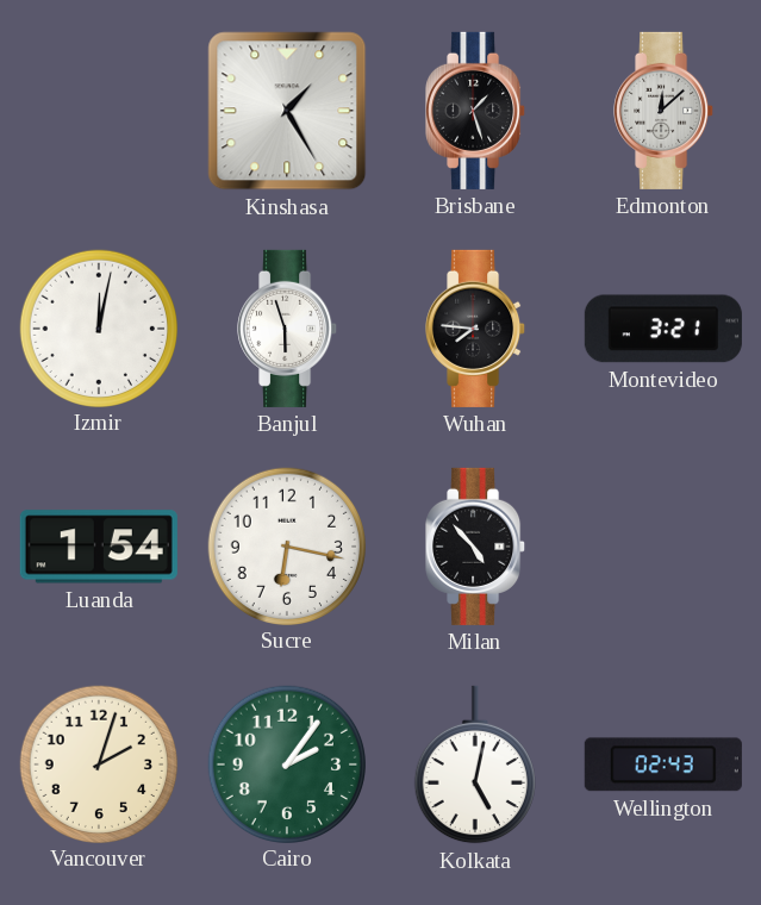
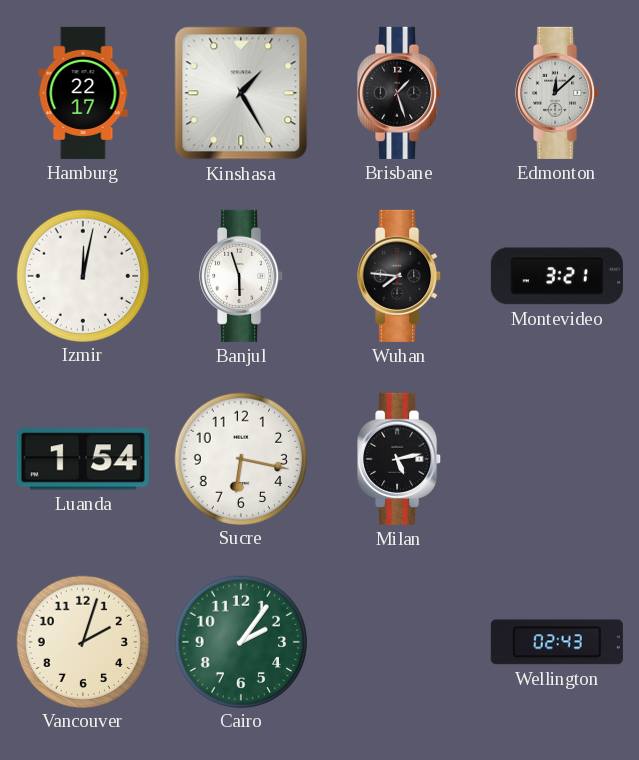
Hamburg: none -> 22:17 (83, 93)
Milan: 4:53 -> 5:13 (400, 459)
Kolkata: 5:02 -> none (475, 764)
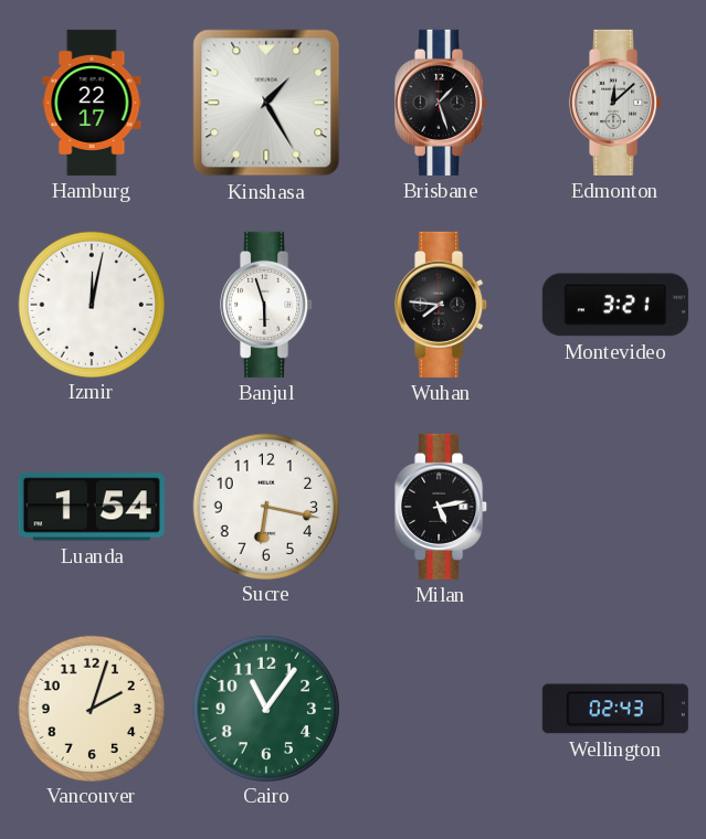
Cairo: 2:06 -> 11:06 (265, 708)
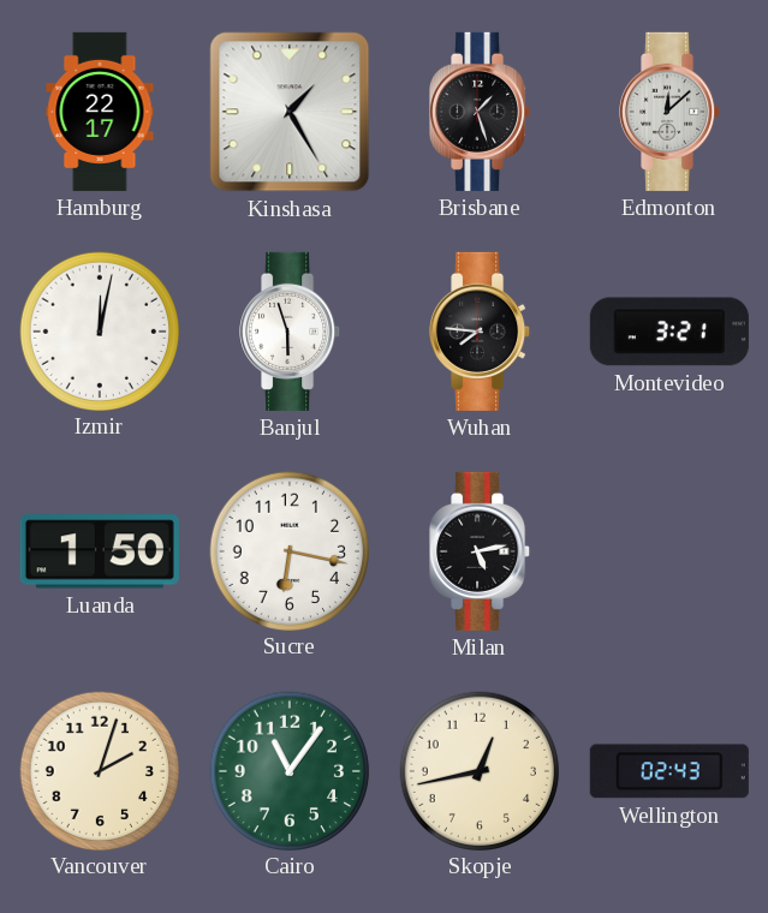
Luanda: 1:54 -> 1:50 (100, 551)
Skopje: none -> 12:43 (478, 770)
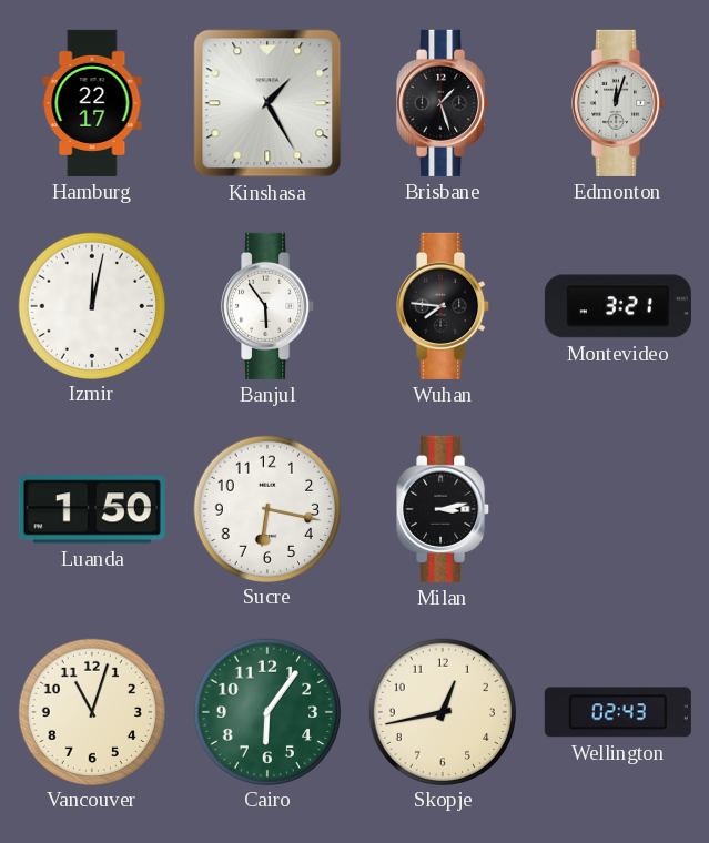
Edmonton: 12:08 -> 12:03 (619, 103)
Banjul: 5:57 -> 5:54 (269, 306)
Milan: 5:13 -> 3:13 (444, 509)
Vancouver: 2:03 -> 11:03 (91, 711)
Cairo: 11:06 -> 6:06 (266, 711)
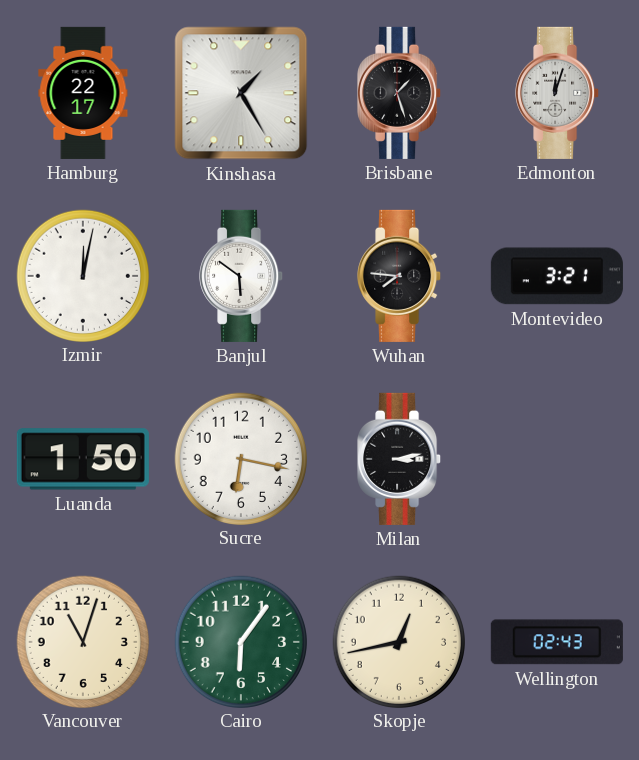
Banjul: 5:54 -> 5:51 (242, 276)
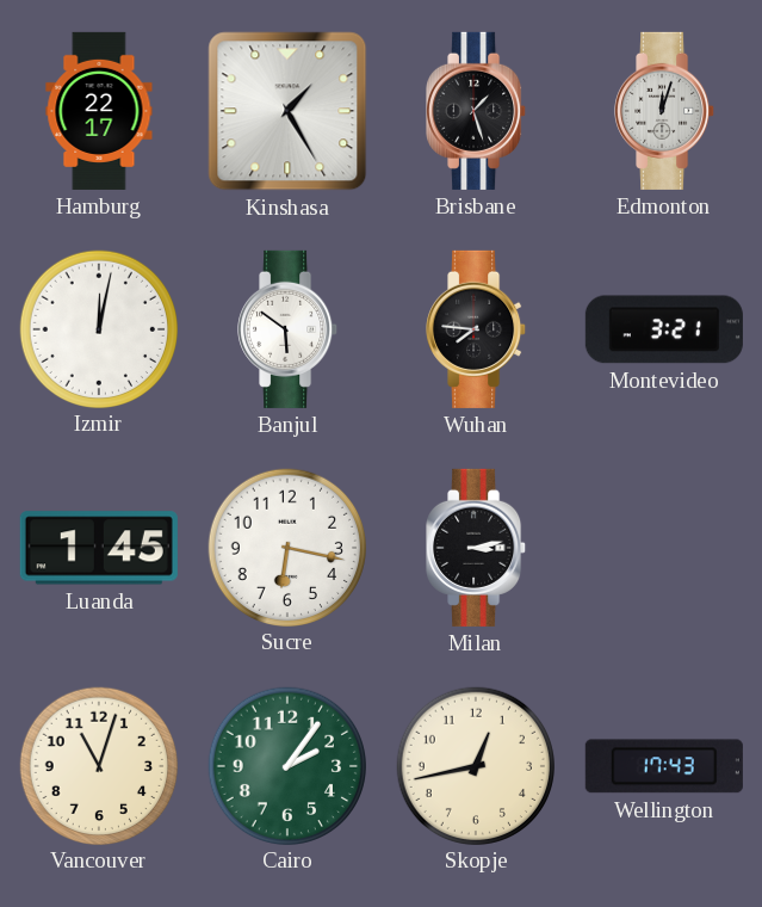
Luanda: 1:50 -> 1:45 (99, 548)
Cairo: 6:06 -> 2:06 (286, 765)
Wellington: 02:43 -> 17:43 (664, 766)
